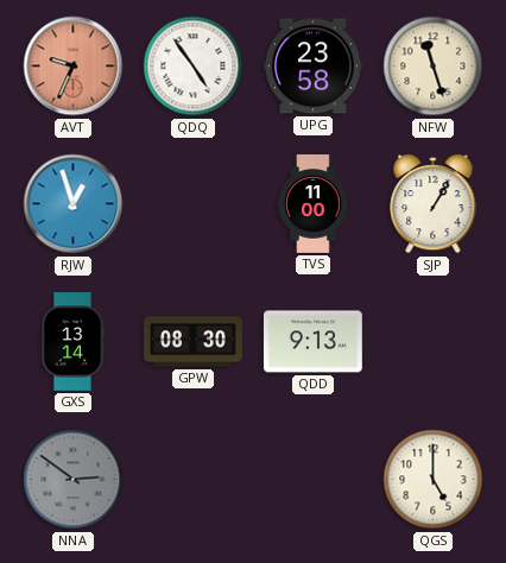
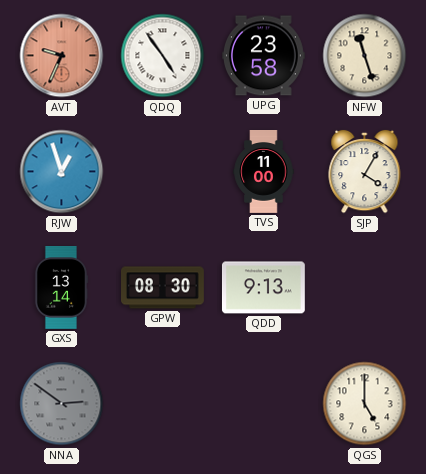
SJP: 1:05 -> 4:05 (365, 172)
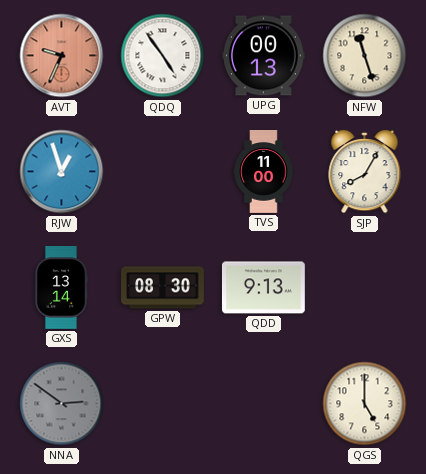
UPG: 23:58 -> 00:13 (263, 56)
SJP: 4:05 -> 8:05 (365, 172)
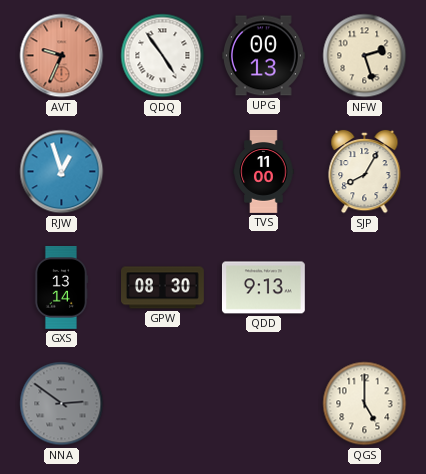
NFW: 11:27 -> 2:27 (365, 56)
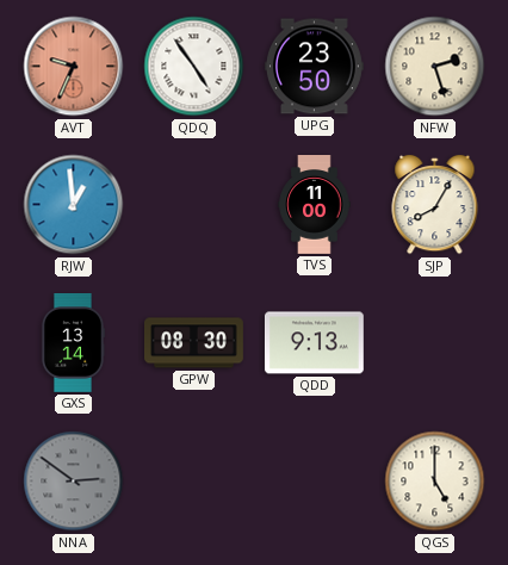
UPG: 00:13 -> 23:50 (314, 67)
RJW: 12:57 -> 12:59 (74, 205)
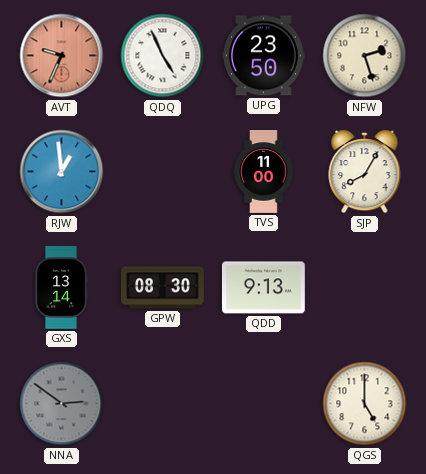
QDQ: 4:54 -> 4:56 (163, 56)
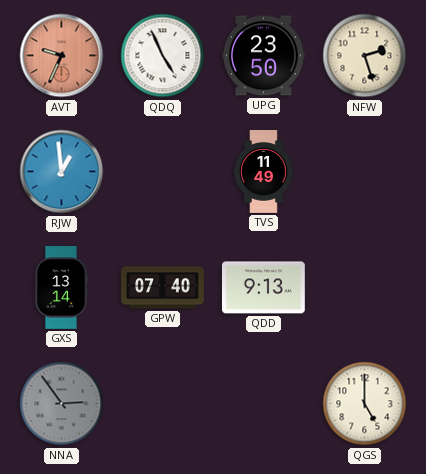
TVS: 11:00 -> 11:49 (264, 172)
SJP: 8:05 -> none (365, 172)
GPW: 08:30 -> 07:40 (163, 288)
NNA: 2:51 -> 2:54 (62, 404)
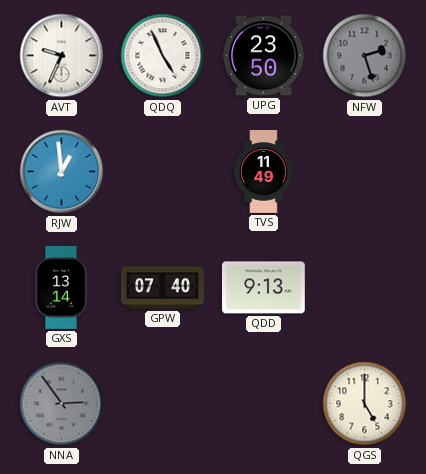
AVT dial: salmon -> white (62, 56)
NFW dial: cream -> grey (365, 56)
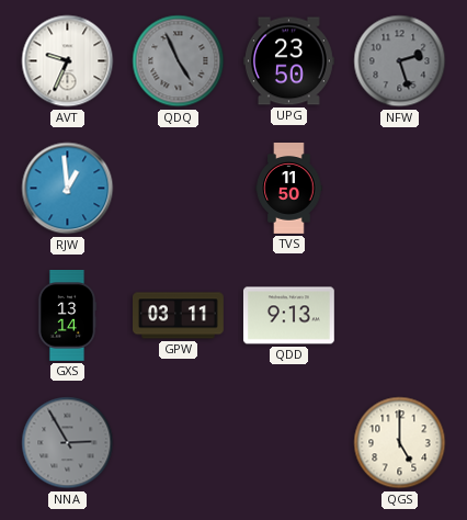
QDQ dial: white -> grey (179, 61)
TVS: 11:49 -> 11:50 (289, 189)
GPW: 07:40 -> 03:11 (179, 316)
NNA: 2:54 -> 2:55 (68, 443)
